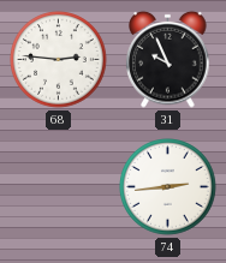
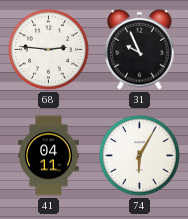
41: none -> 04:11 (49, 156)
74: 2:44 -> 6:05 (140, 156)
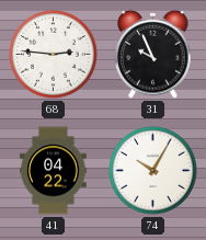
41: 04:11 -> 04:22 (54, 171)
74: 6:05 -> 10:05 (153, 171)
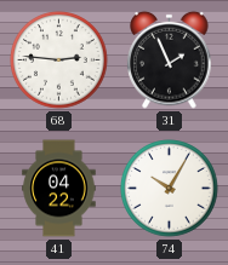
31: 9:56 -> 1:56 (170, 59)
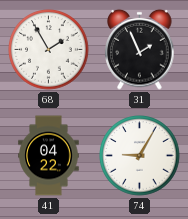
68: 2:46 -> 1:55 (49, 50)
74: 10:05 -> 9:05 (140, 156)
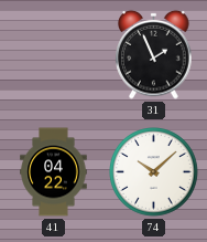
68: 1:55 -> none (49, 50)
74: 9:05 -> 10:08 (154, 172)
